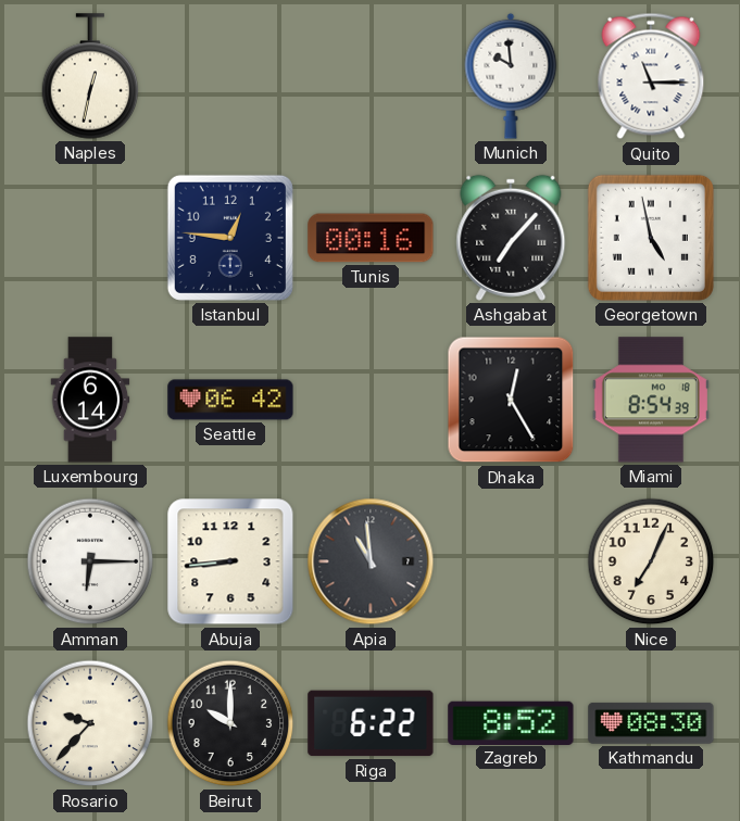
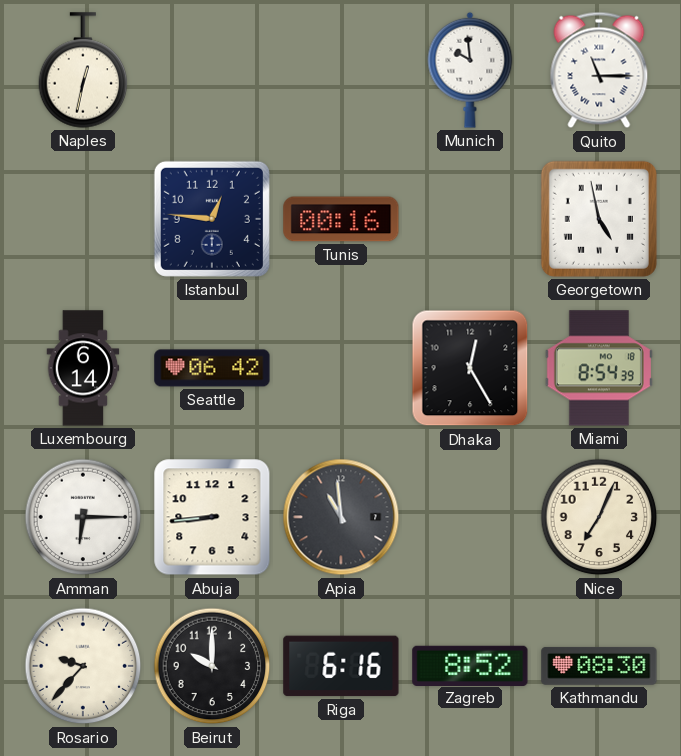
Ashgabat: 7:07 -> none (511, 238)
Riga: 6:22 -> 6:16 (341, 666)
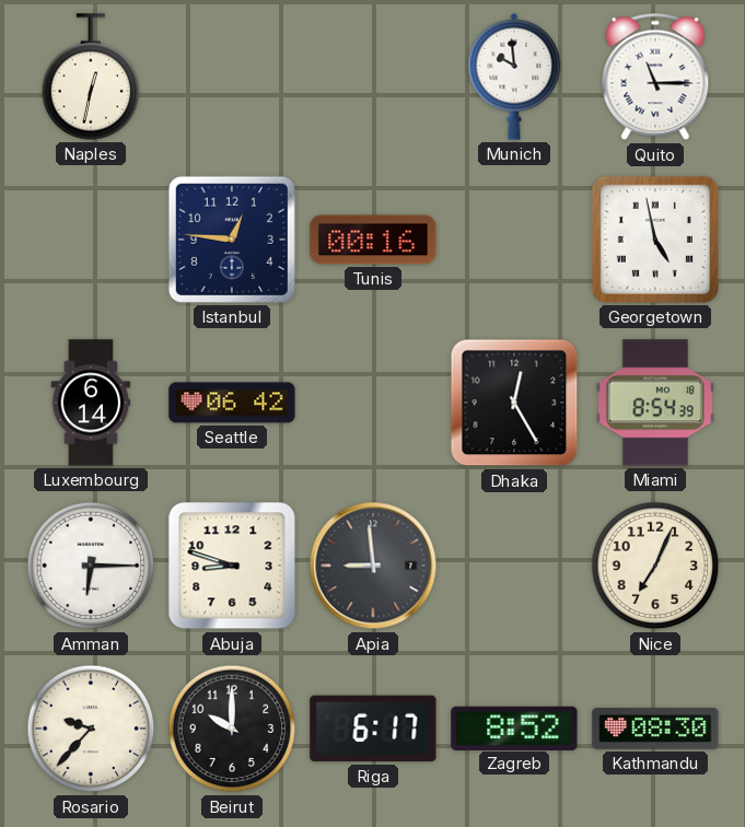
Abuja: 8:44 -> 8:48 (232, 566)
Apia: 10:59 -> 8:59 (373, 566)
Riga: 6:16 -> 6:17 (373, 729)
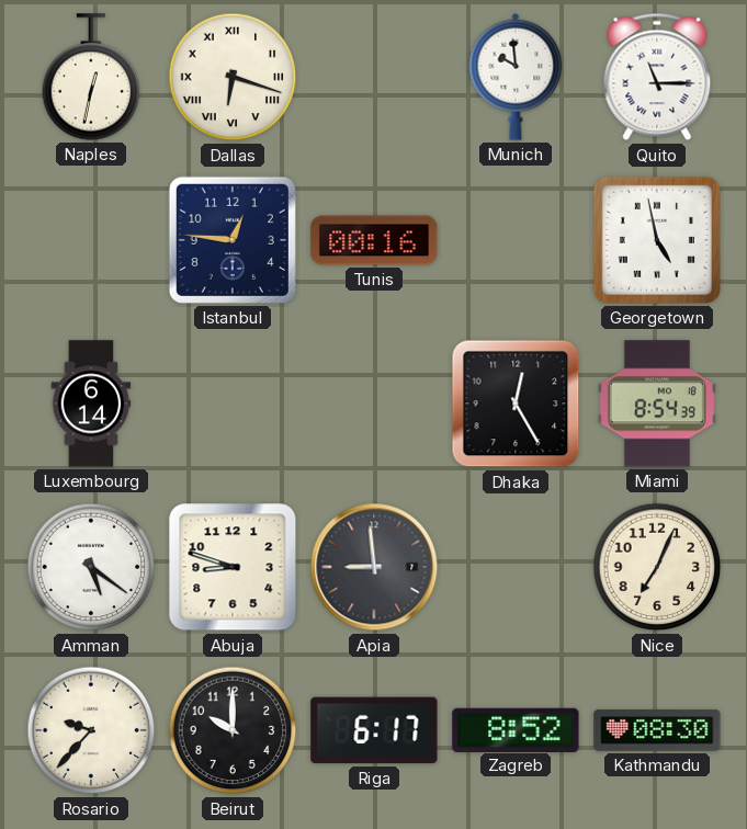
Dallas: none -> 6:18 (233, 77)
Seattle: 06:42 -> none (232, 403)
Amman: 6:15 -> 5:21 (91, 567)
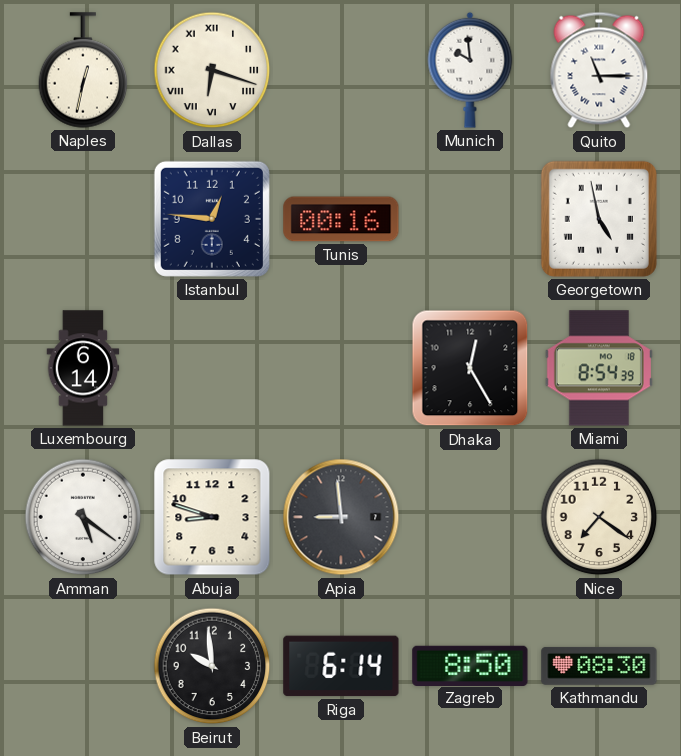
Nice: 7:04 -> 7:21 (599, 517)
Rosario: 9:37 -> none (91, 730)
Beirut: 10:00 -> 9:59 (212, 666)
Riga: 6:17 -> 6:14 (341, 666)
Zagreb: 8:52 -> 8:50 (470, 665)
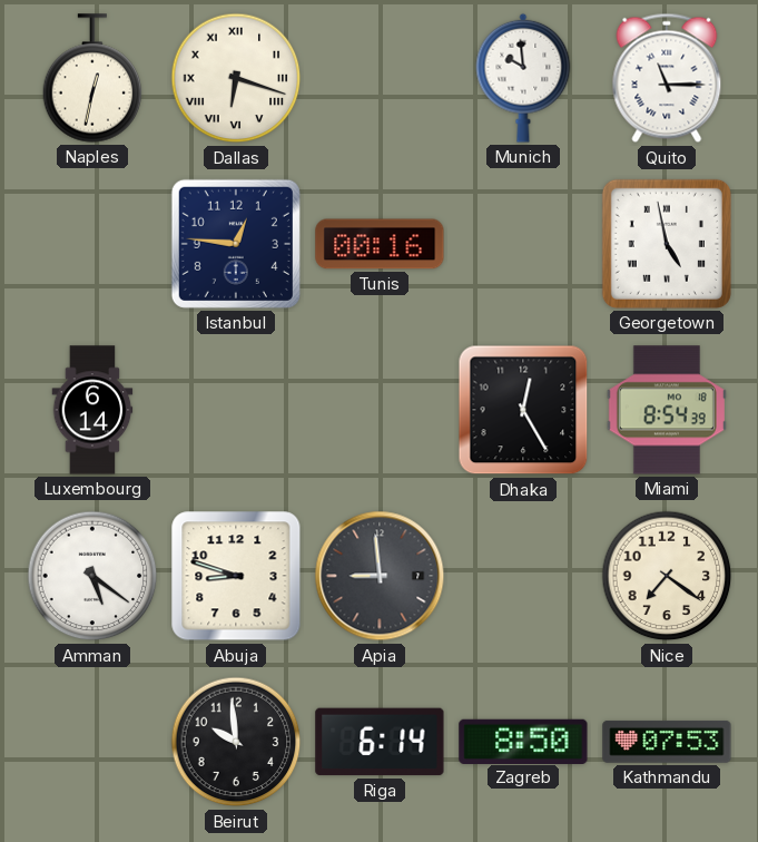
Kathmandu: 08:30 -> 07:53 (667, 742)
